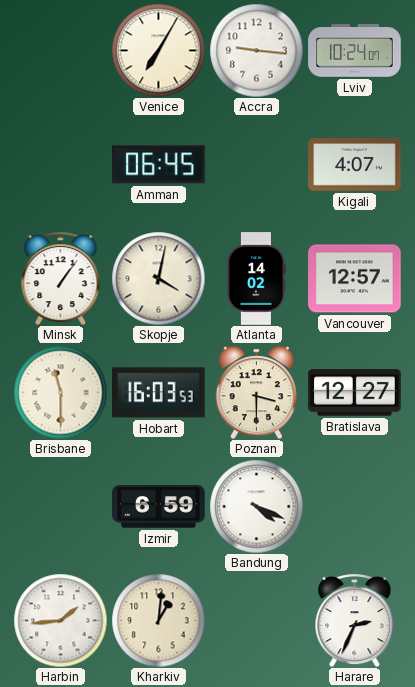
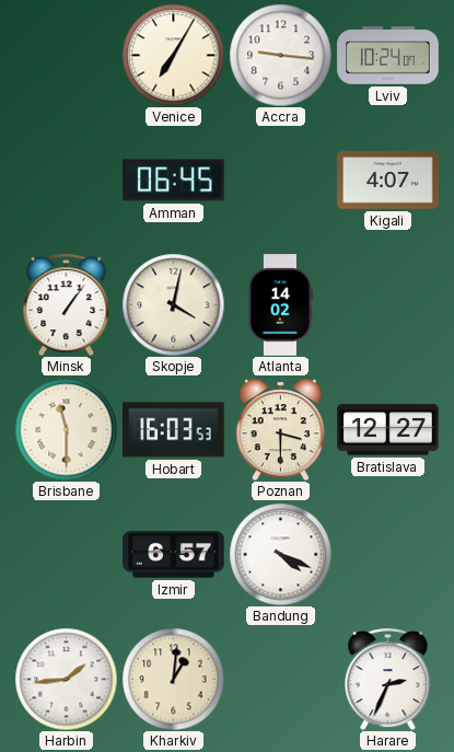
Vancouver: 12:57 -> none (355, 279)
Izmir: 6:59 -> 6:57 (174, 555)
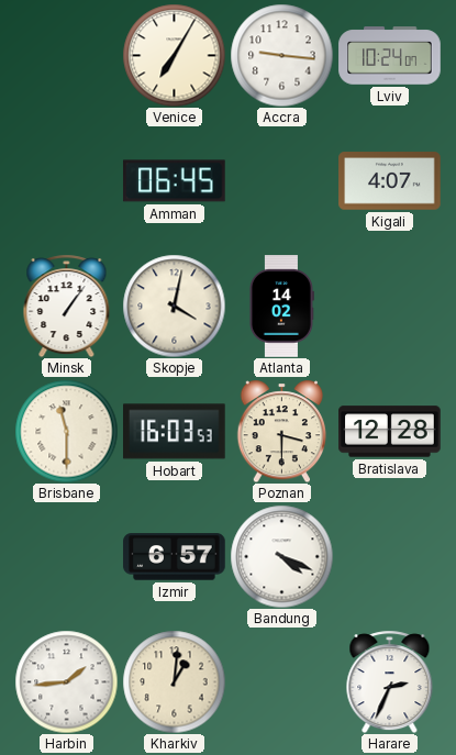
Bratislava: 12:27 -> 12:28 (390, 432)
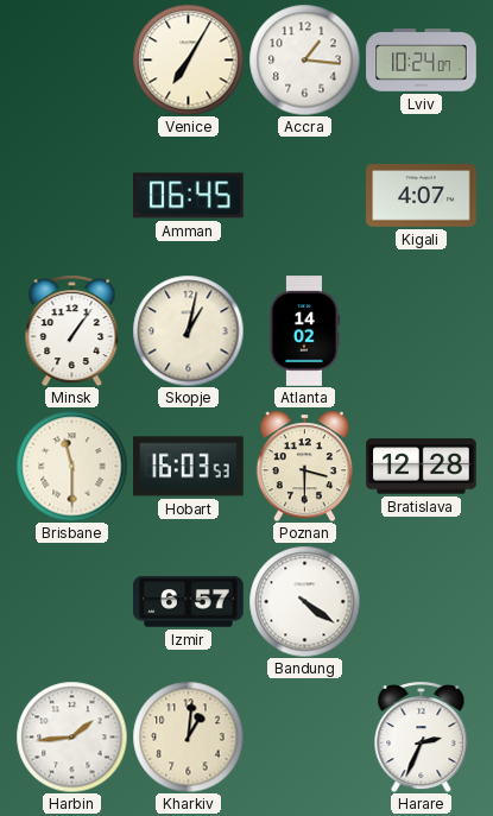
Accra: 9:16 -> 1:16 (304, 59)
Skopje: 4:02 -> 1:02 (188, 330)
Bandung: 4:19 -> 4:21 (304, 601)
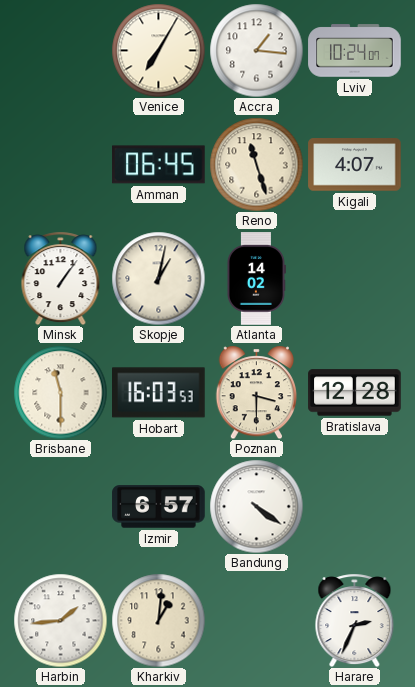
Reno: none -> 11:27 (256, 164)
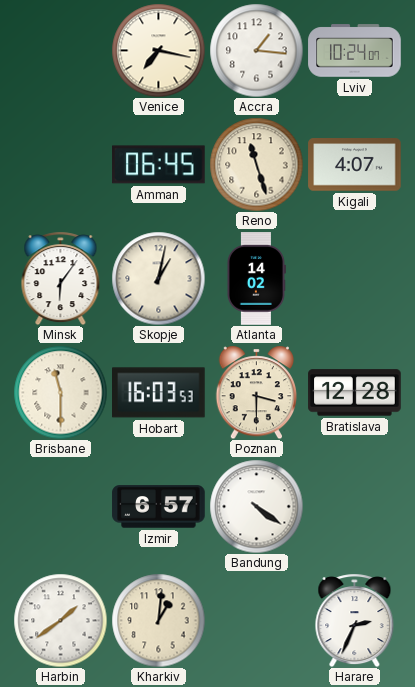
Venice: 7:05 -> 7:17 (158, 50)
Minsk: 1:06 -> 6:06 (61, 278)
Harbin: 1:44 -> 1:39 (60, 620)
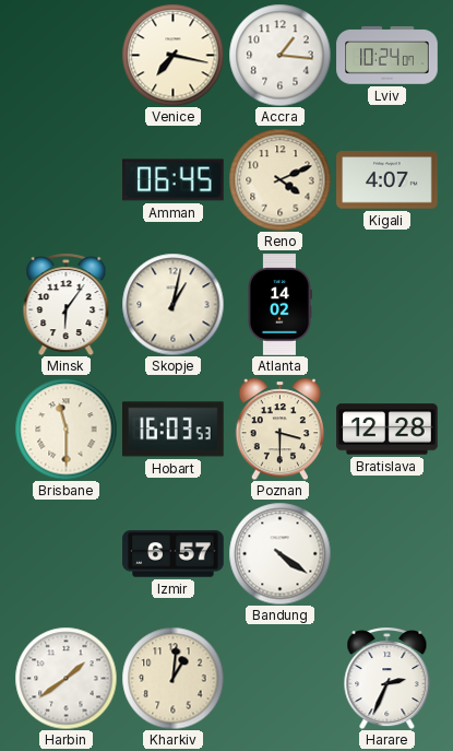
Reno: 11:27 -> 4:11 (279, 179)
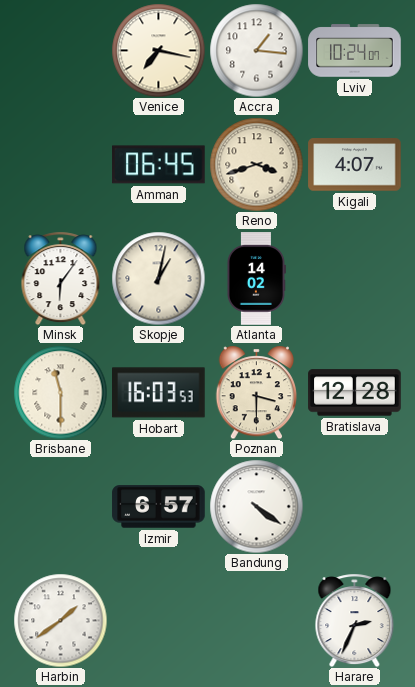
Reno: 4:11 -> 3:42 (256, 164)
Kharkiv: 1:01 -> none (172, 678)
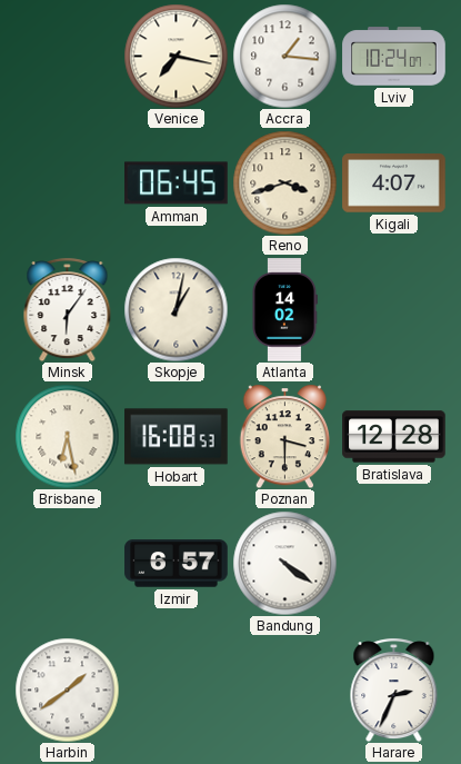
Brisbane: 11:30 -> 6:28 (67, 436)
Hobart: 16:03 -> 16:08 (177, 437)
